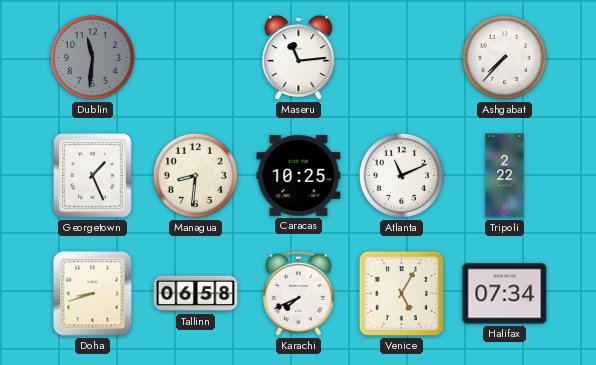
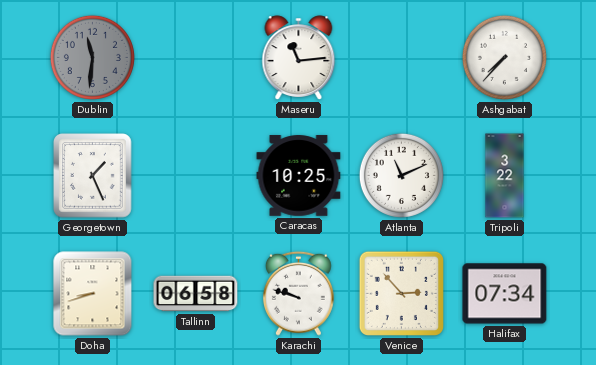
Managua: 8:31 -> none (195, 175)
Tripoli: 2:22 -> 3:22 (505, 176)
Karachi: 7:41 -> 9:48 (298, 293)
Venice: 5:05 -> 2:53 (401, 293)
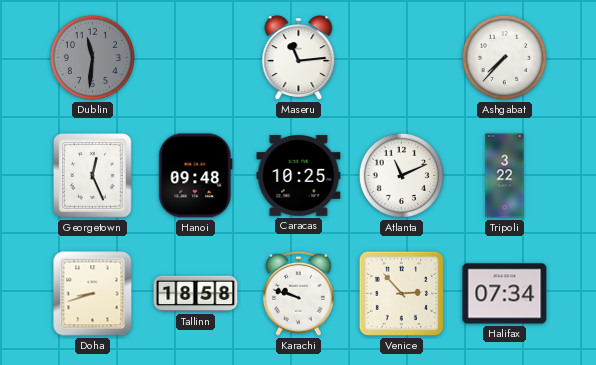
Georgetown: 1:26 -> 12:26 (93, 176)
Hanoi: none -> 09:48 (196, 176)
Tallinn: 06:58 -> 18:58 (196, 294)
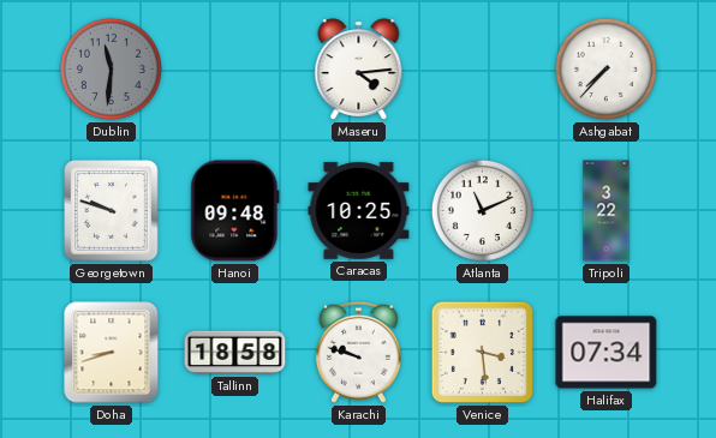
Maseru: 11:14 -> 4:14 (359, 70)
Georgetown: 12:26 -> 9:48 (112, 211)
Venice: 2:53 -> 3:29 (482, 352)
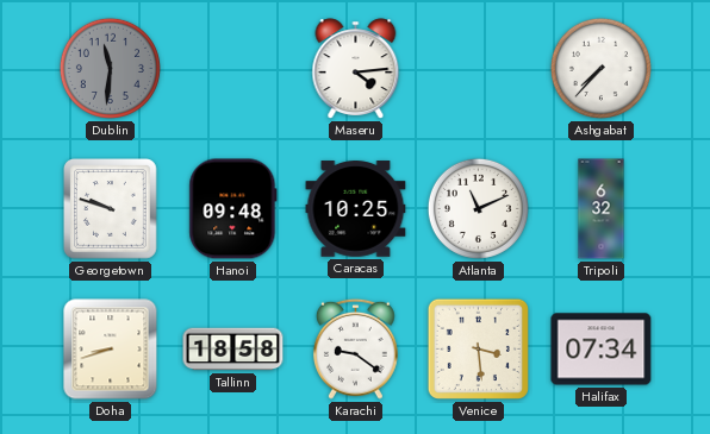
Tripoli: 3:22 -> 6:32 (602, 209)
Karachi: 9:48 -> 9:21 (355, 348)
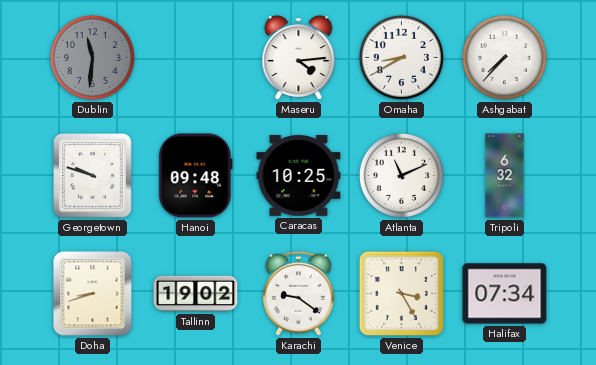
Omaha: none -> 8:40 (401, 57)
Tallinn: 18:58 -> 19:02 (196, 294)
Venice: 3:29 -> 3:25 (401, 293)
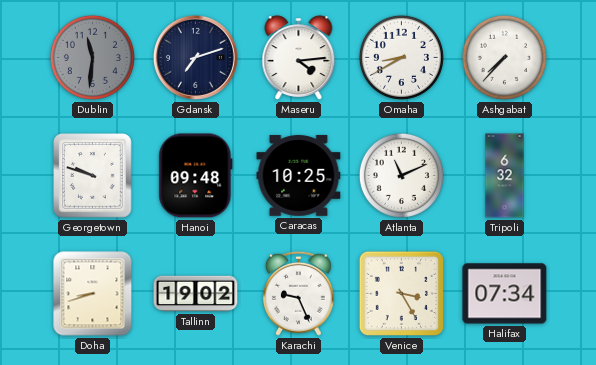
Gdansk: none -> 7:12 (195, 57)
Karachi: 9:21 -> 9:26 (298, 293)
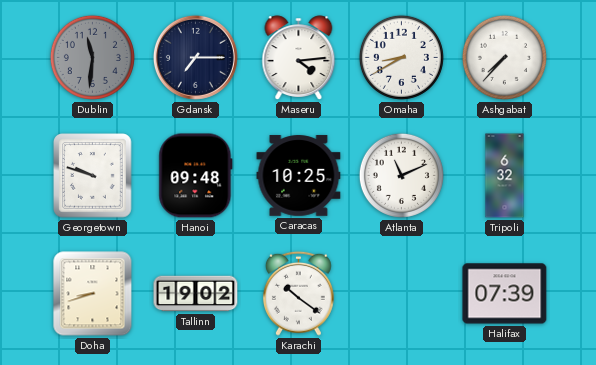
Gdansk: 7:12 -> 7:15 (195, 57)
Karachi: 9:26 -> 10:21 (298, 293)
Venice: 3:25 -> none (401, 293)
Halifax: 07:34 -> 07:39 (505, 294)
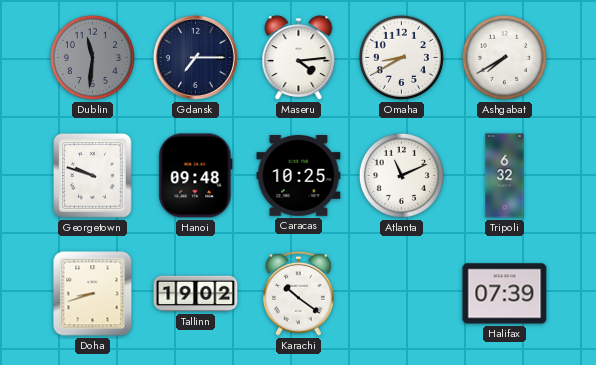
Ashgabat: 7:37 -> 7:40 (504, 57)
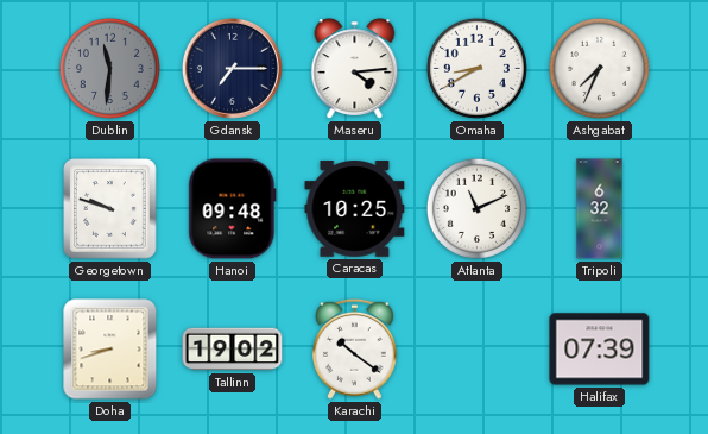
Ashgabat: 7:40 -> 7:34 (599, 68)
